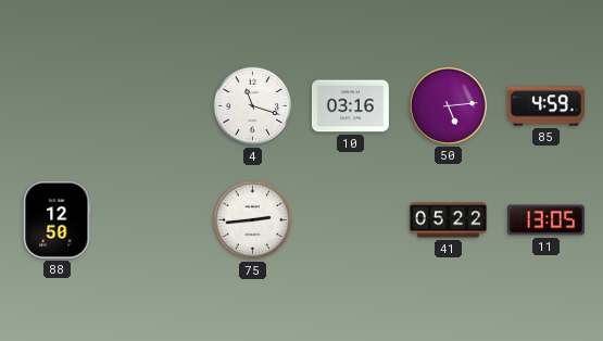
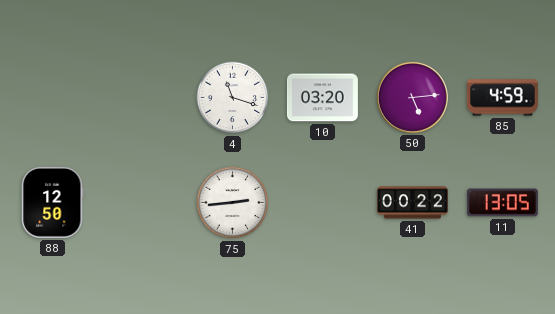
10: 03:16 -> 03:20 (322, 98)
41: 05:22 -> 00:22 (412, 203)
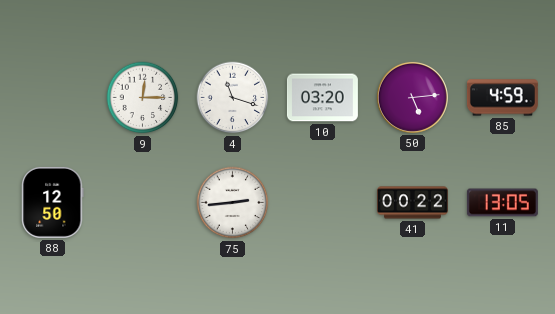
9: none -> 12:15 (143, 98)
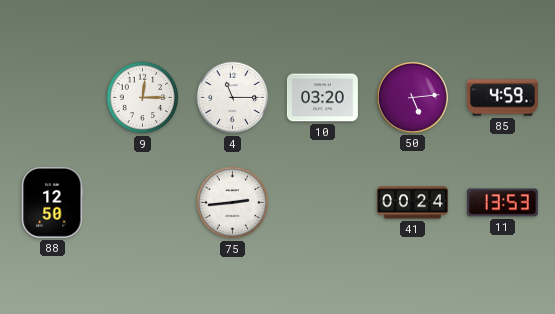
4: 11:18 -> 11:15 (233, 98)
41: 00:22 -> 00:24 (412, 203)
11: 13:05 -> 13:53 (502, 203)
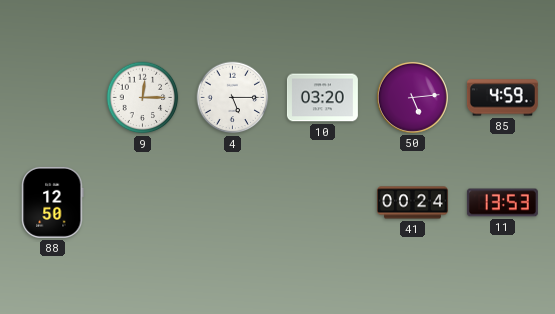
4: 11:15 -> 5:15 (233, 98)
75: 2:44 -> none (233, 203)
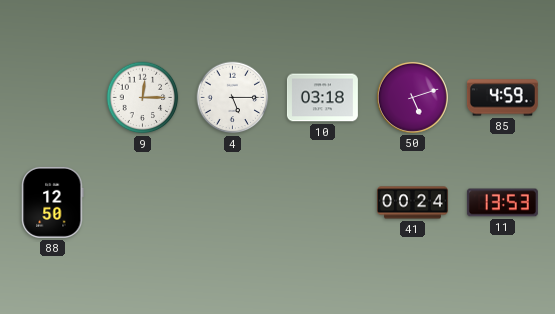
10: 03:20 -> 03:18 (322, 98)
50: 5:14 -> 5:12 (412, 97)
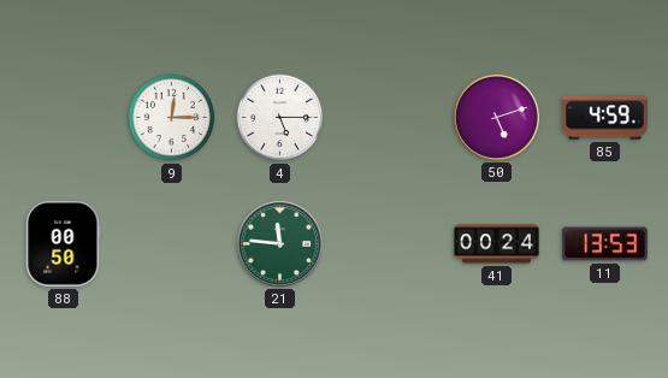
10: 03:18 -> none (322, 98)
88: 12:50 -> 00:50 (64, 243)
21: none -> 11:46 (279, 243)
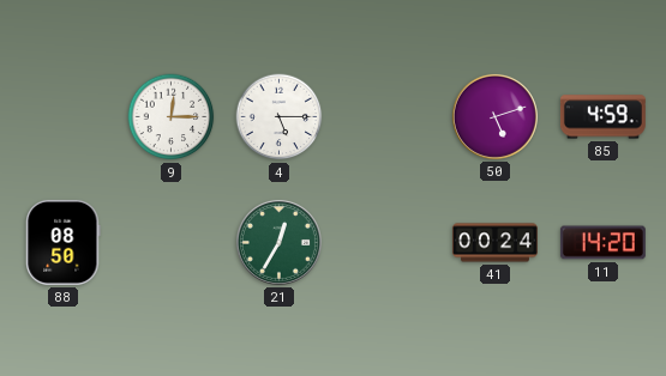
88: 00:50 -> 08:50 (64, 242)
21: 11:46 -> 12:35 (278, 242)
11: 13:53 -> 14:20 (602, 243)
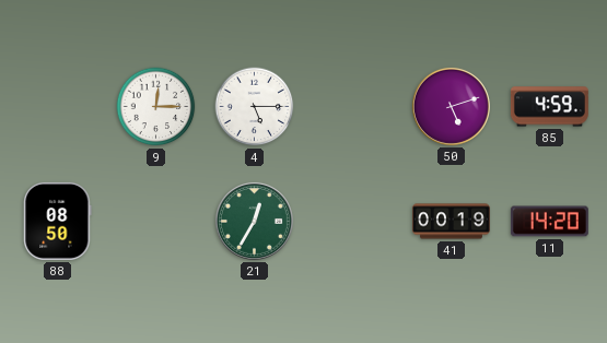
41: 00:24 -> 00:19 (451, 222)
